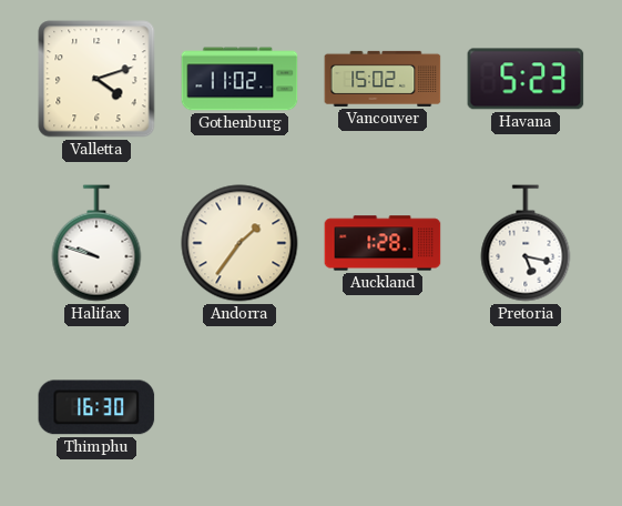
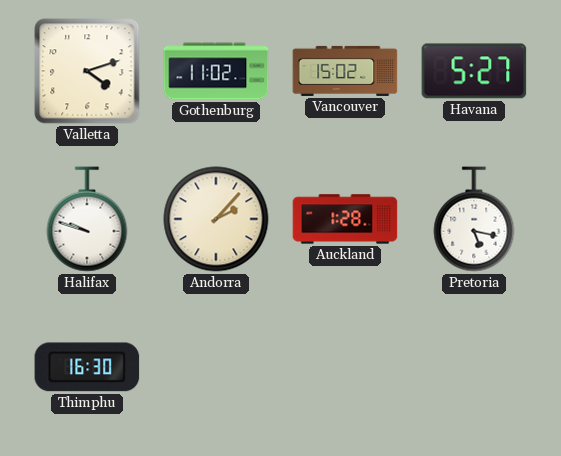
Havana: 5:23 -> 5:27 (474, 71)
Andorra: 1:36 -> 2:07 (216, 219)
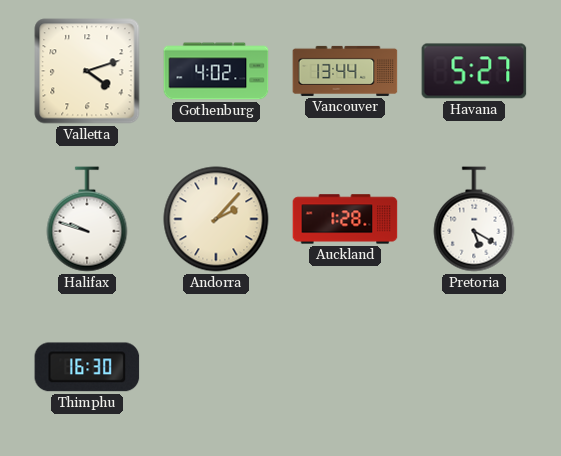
Gothenburg: 11:02 -> 4:02 (216, 71)
Vancouver: 15:02 -> 13:44 (345, 71)
Pretoria: 5:17 -> 5:20 (474, 219)
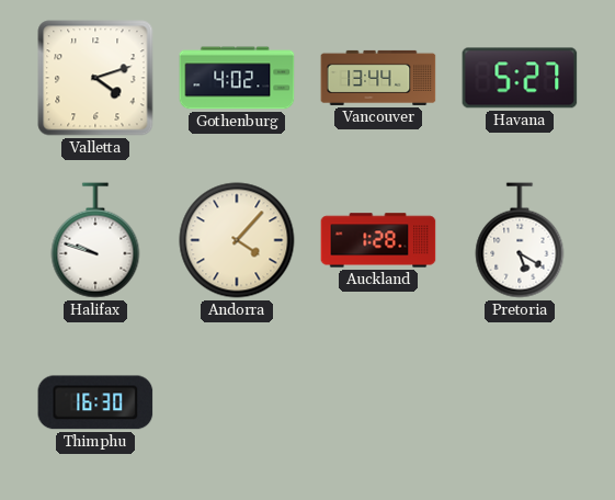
Andorra: 2:07 -> 4:07 (237, 240)
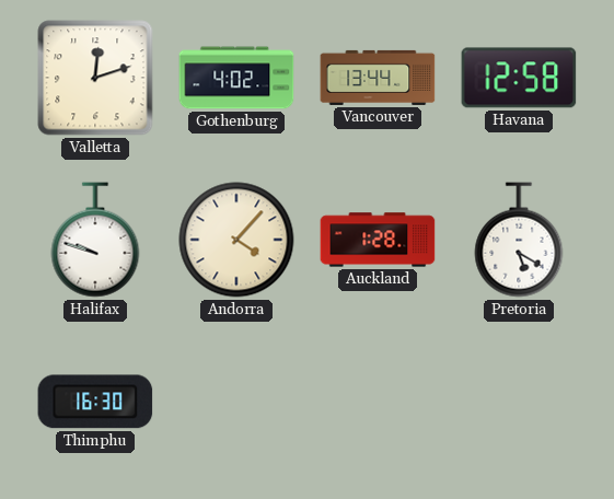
Valletta: 4:12 -> 12:12 (95, 78)
Havana: 5:27 -> 12:58 (519, 78)
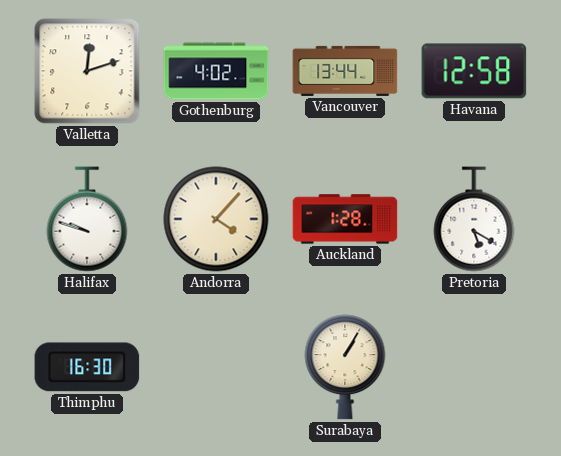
Surabaya: none -> 1:05 (345, 367)
